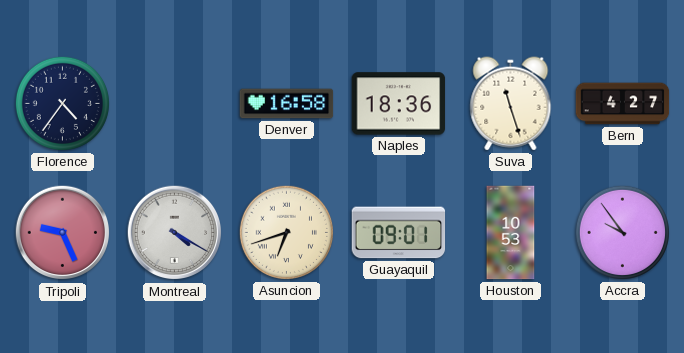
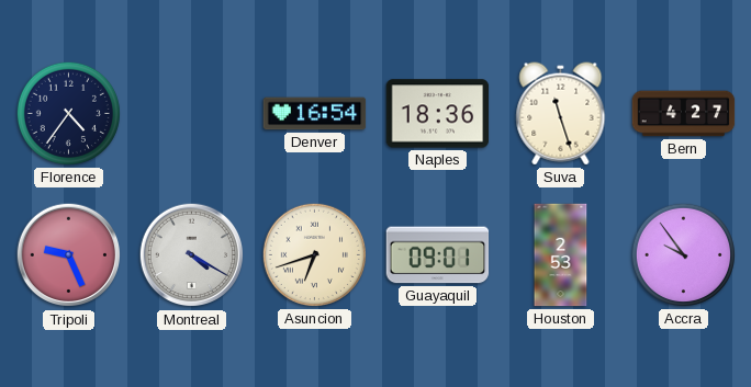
Denver: 16:58 -> 16:54 (315, 114)
Houston: 10:53 -> 2:53 (561, 255)
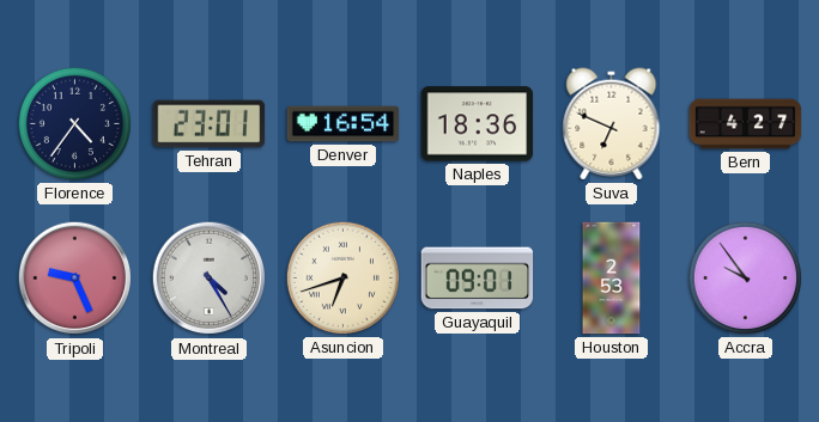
Tehran: none -> 23:01 (210, 124)
Suva: 11:27 -> 6:49 (612, 124)
Montreal: 4:20 -> 4:25 (210, 279)
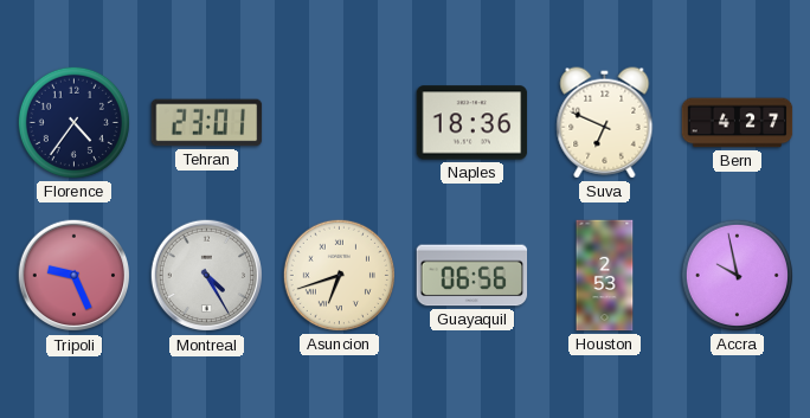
Denver: 16:54 -> none (344, 124)
Guayaquil: 09:01 -> 06:56 (472, 276)
Accra: 9:54 -> 9:58 (737, 275)
